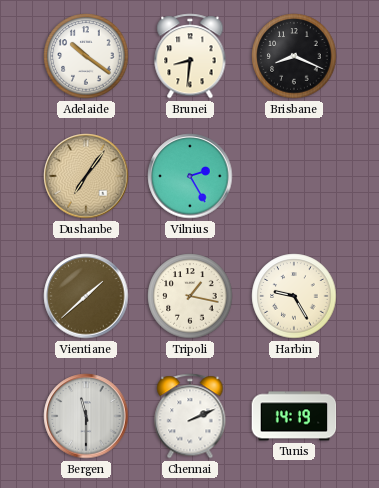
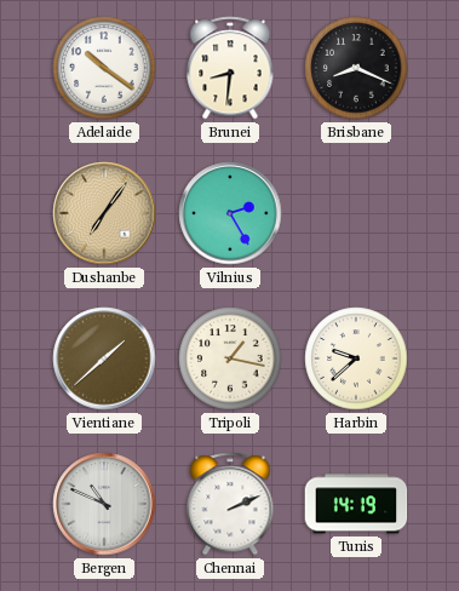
Harbin: 9:25 -> 9:38 (356, 358)
Bergen: 11:30 -> 10:49 (104, 504)
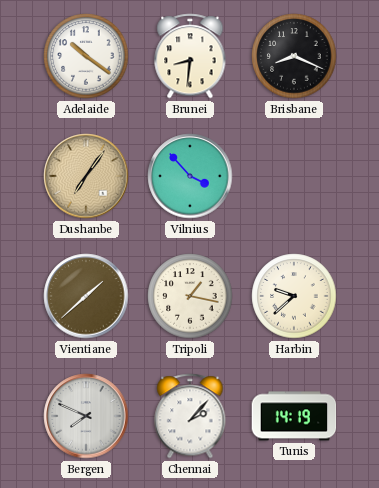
Vilnius: 2:25 -> 3:53 (190, 176)
Bergen: 10:49 -> 7:49 (86, 416)
Chennai: 2:11 -> 2:07 (190, 416)
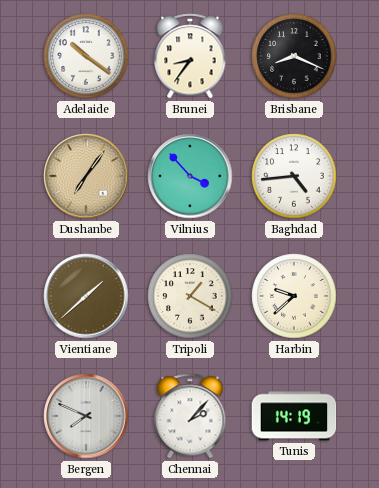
Brunei: 8:31 -> 8:36 (190, 56)
Baghdad: none -> 4:44 (294, 176)
Tripoli: 1:17 -> 1:20 (190, 296)
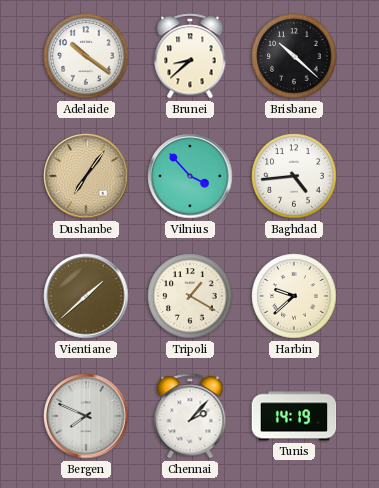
Brunei: 8:36 -> 8:38 (190, 56)
Brisbane: 8:19 -> 10:22 (294, 56)
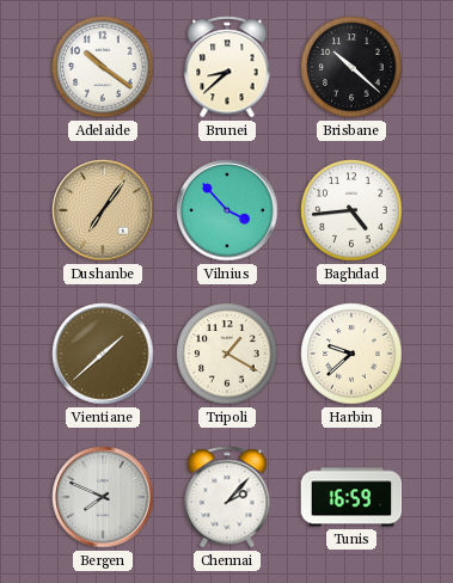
Tunis: 14:19 -> 16:59 (351, 497)
